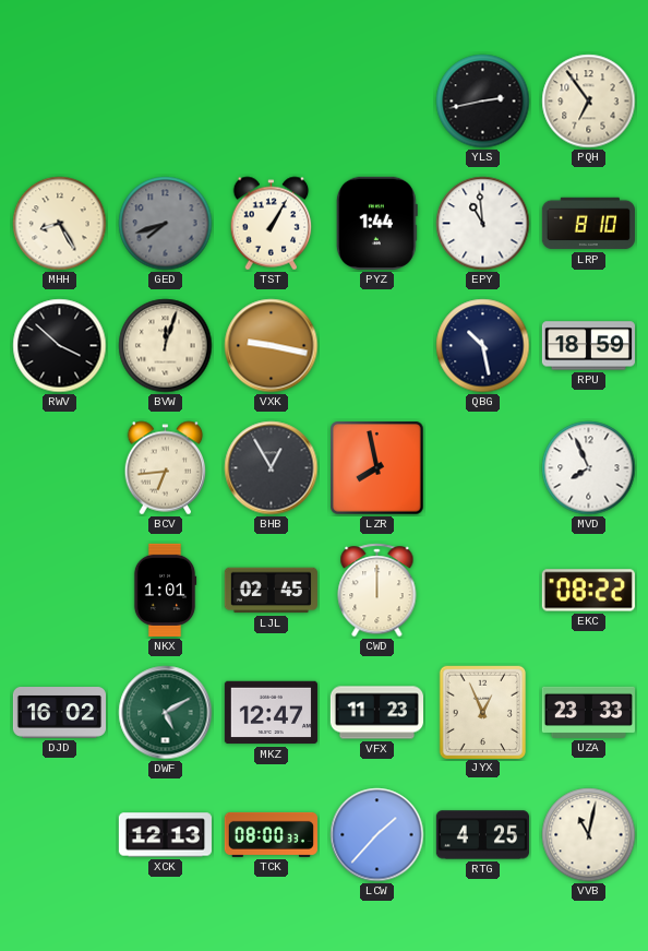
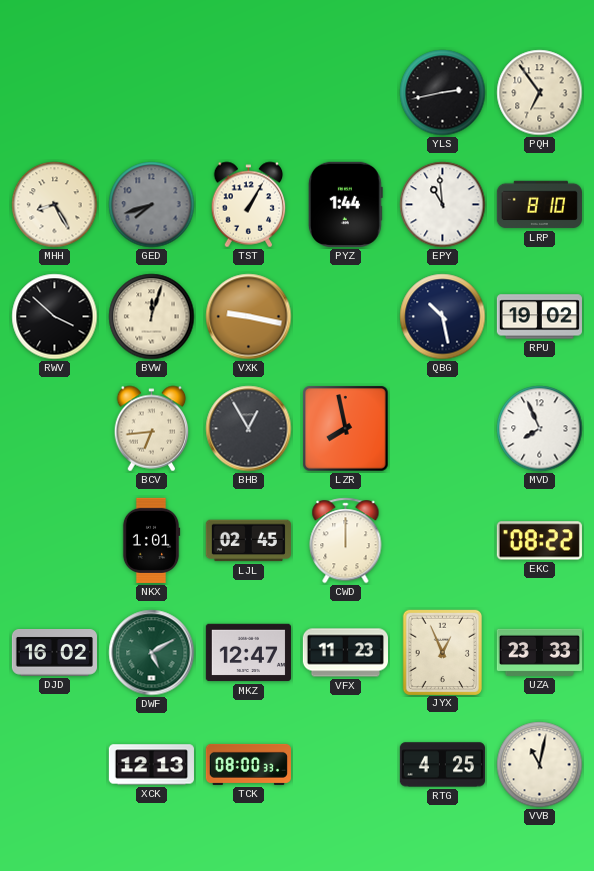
RPU: 18:59 -> 19:02 (539, 317)
LCW: 1:37 -> none (377, 835)
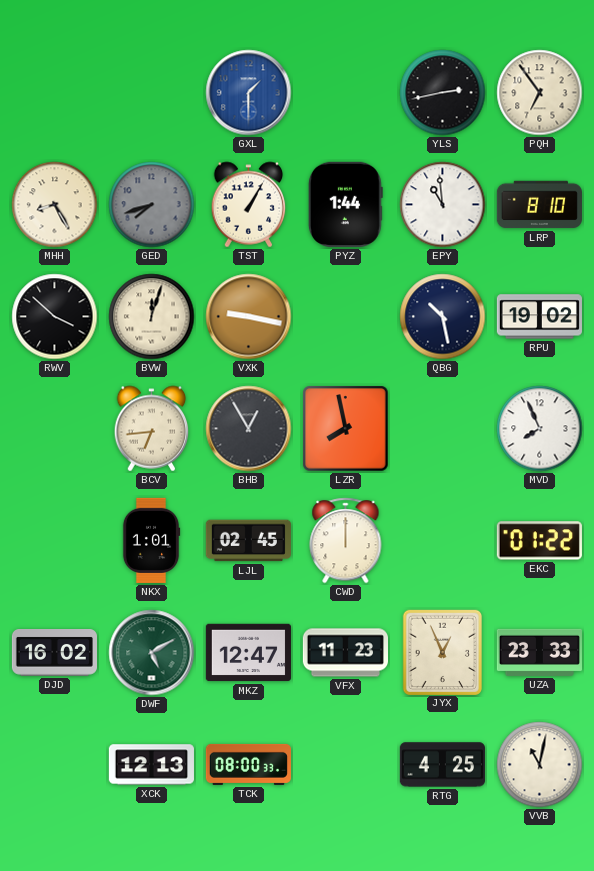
GXL: none -> 1:30 (249, 93)
EKC: 08:22 -> 01:22 (539, 541)
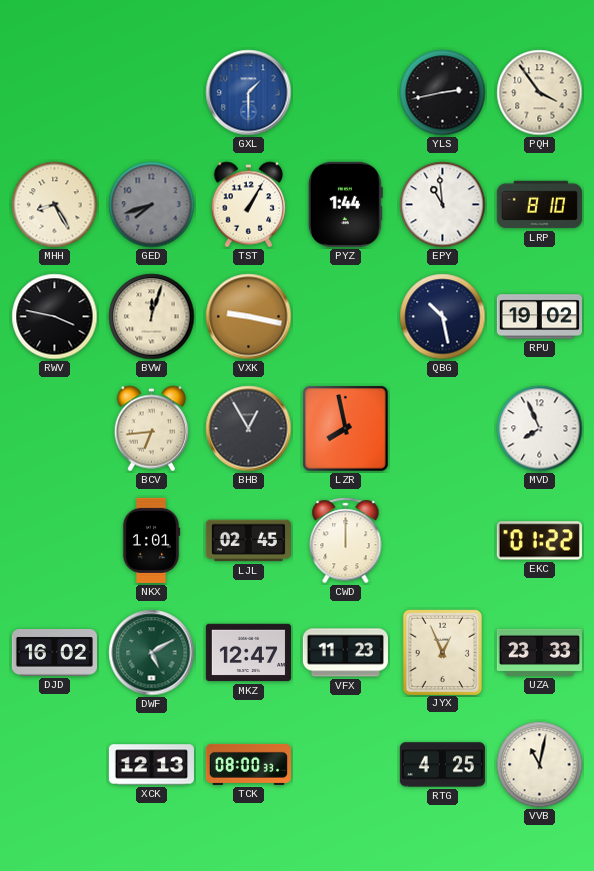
PQH: 6:54 -> 3:54 (540, 93)
RWV: 3:52 -> 3:47 (55, 317)
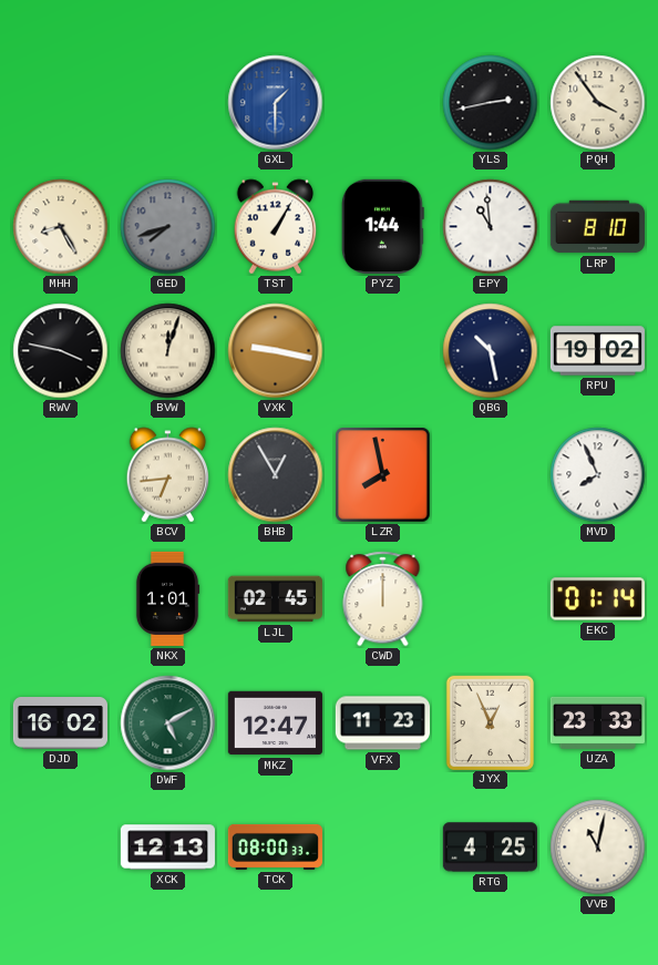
EKC: 01:22 -> 01:14 (597, 599)
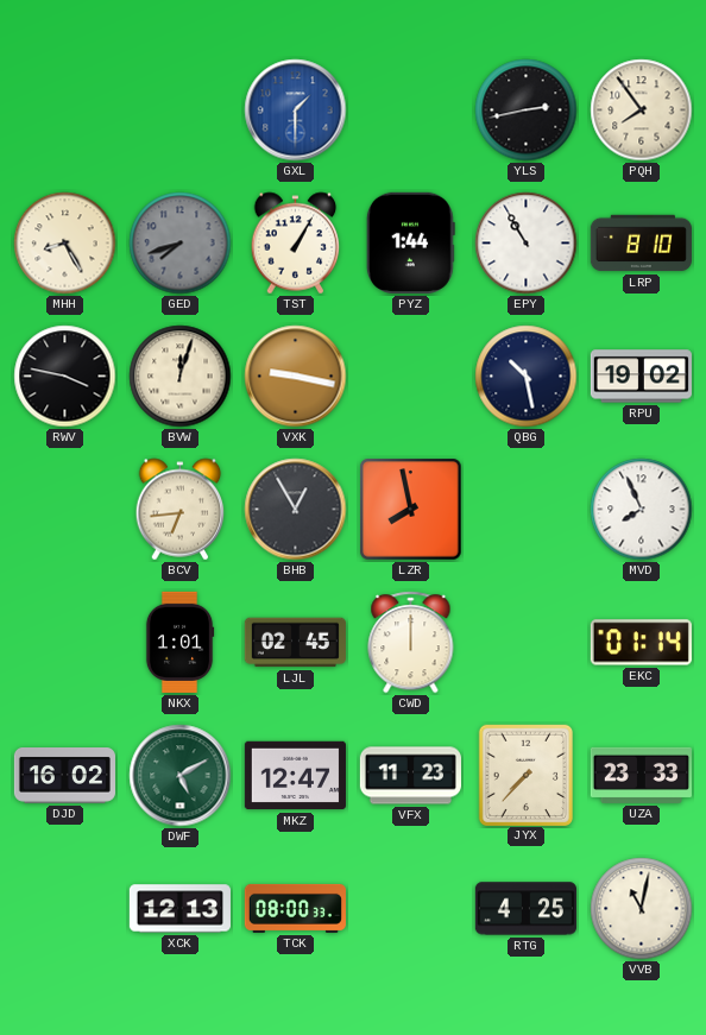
PQH: 3:54 -> 7:54 (642, 111)
EPY: 10:59 -> 10:55 (527, 244)
JYX: 12:56 -> 7:37 (525, 775)
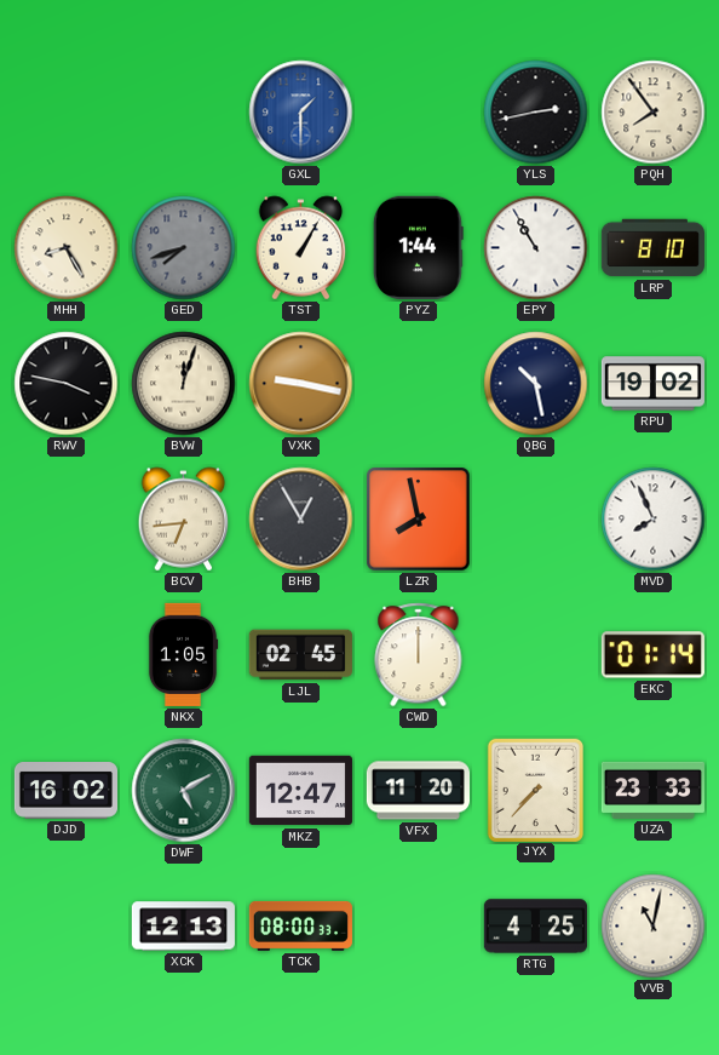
NKX: 1:01 -> 1:05 (183, 654)
VFX: 11:23 -> 11:20 (418, 791)
